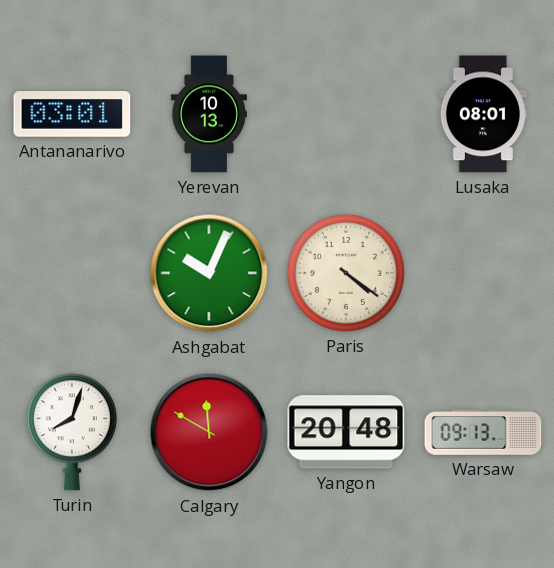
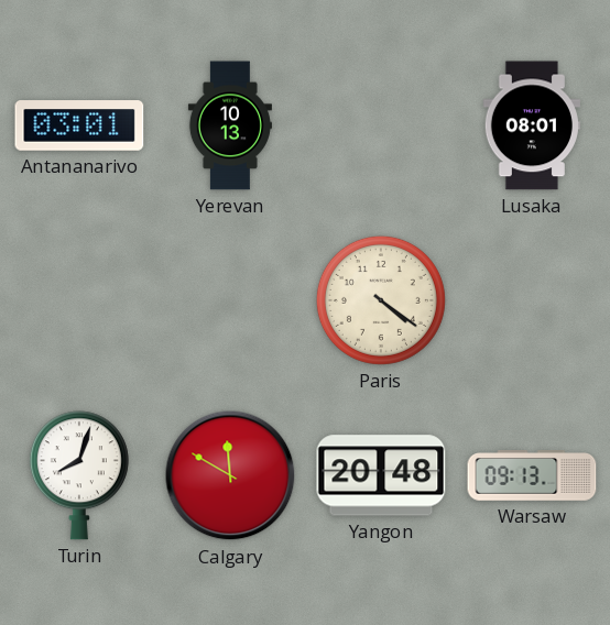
Ashgabat: 10:04 -> none (209, 273)
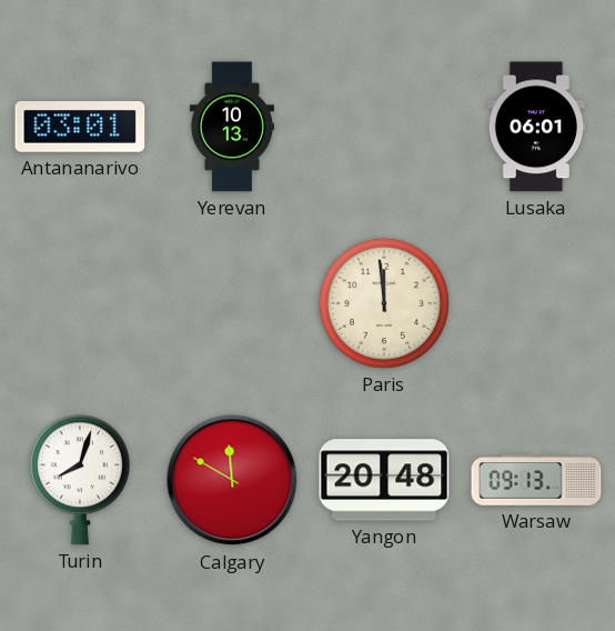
Lusaka: 08:01 -> 06:01 (536, 127)
Paris: 4:21 -> 11:59 (384, 303)
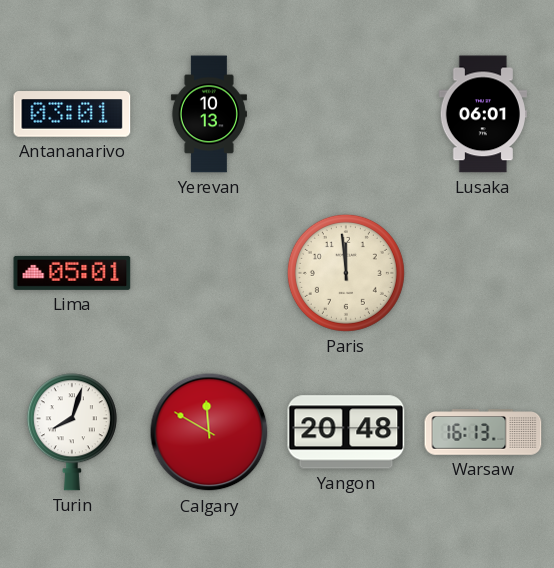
Lima: none -> 05:01 (72, 273)
Warsaw: 09:13 -> 16:13 (483, 432)
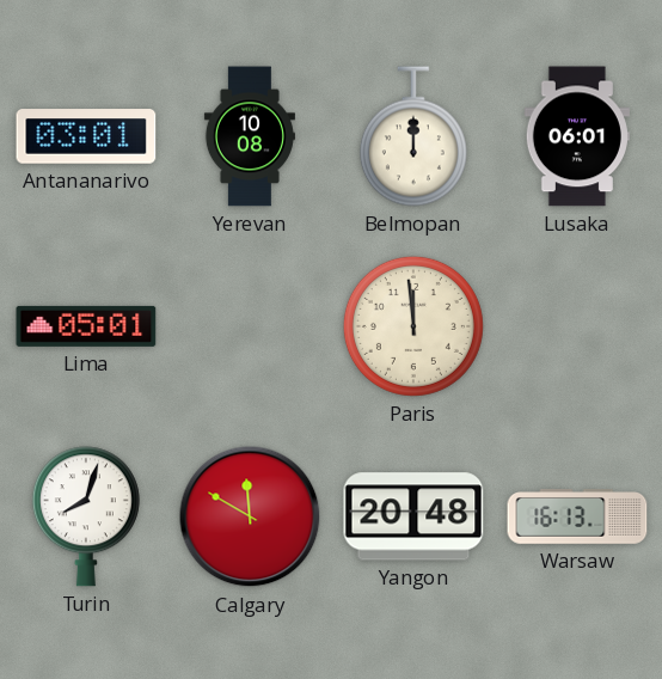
Yerevan: 10:13 -> 10:08 (250, 136)
Belmopan: none -> 12:00 (413, 136)
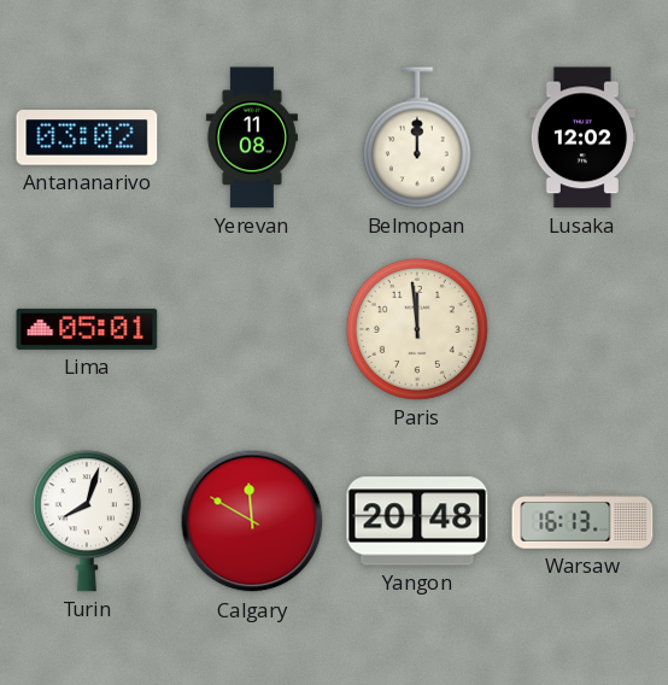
Antananarivo: 03:01 -> 03:02 (87, 137)
Yerevan: 10:08 -> 11:08 (252, 137)
Lusaka: 06:01 -> 12:02 (582, 137)
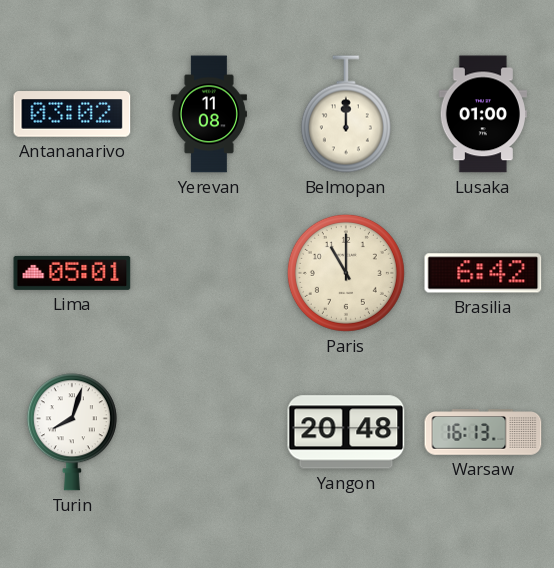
Lusaka: 12:02 -> 01:00 (483, 114)
Paris: 11:59 -> 11:00 (346, 273)
Brasilia: none -> 6:42 (483, 273)
Calgary: 11:50 -> none (252, 521)
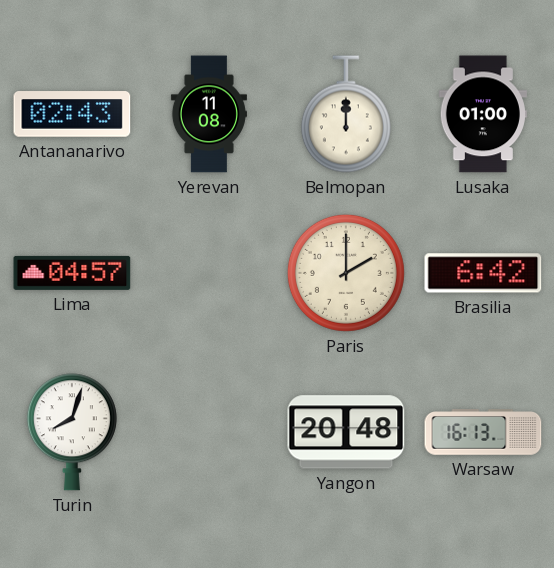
Antananarivo: 03:02 -> 02:43 (72, 114)
Lima: 05:01 -> 04:57 (72, 273)
Paris: 11:00 -> 2:00 (346, 273)
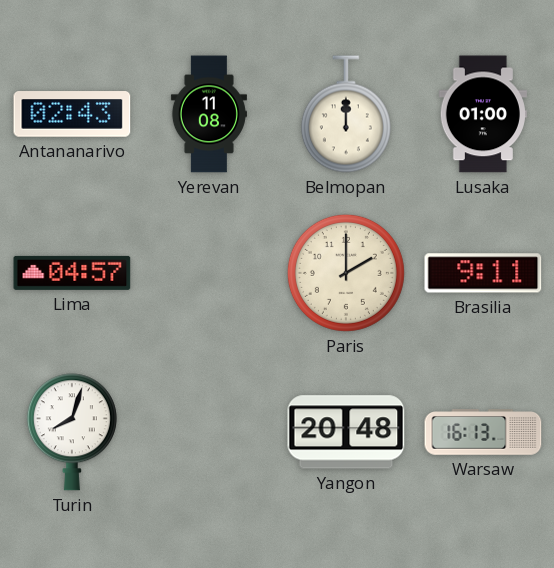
Brasilia: 6:42 -> 9:11 (483, 273)
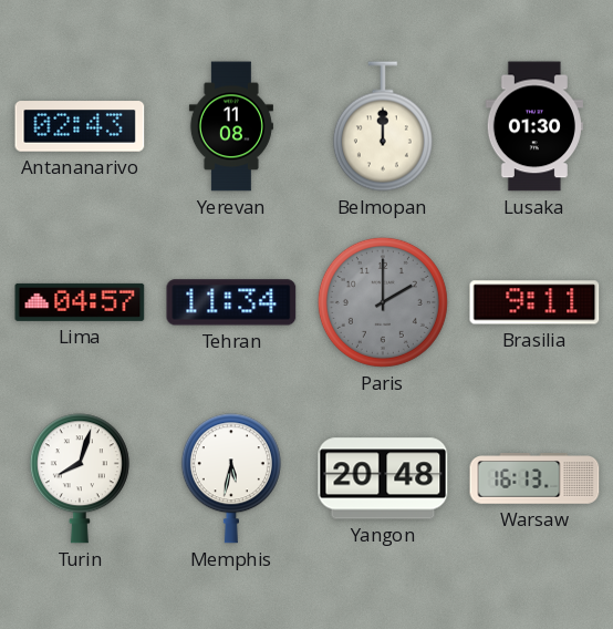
Lusaka: 01:00 -> 01:30 (534, 126)
Tehran: none -> 11:34 (231, 302)
Paris dial: cream -> grey (383, 302)
Memphis: none -> 5:32 (231, 478)
